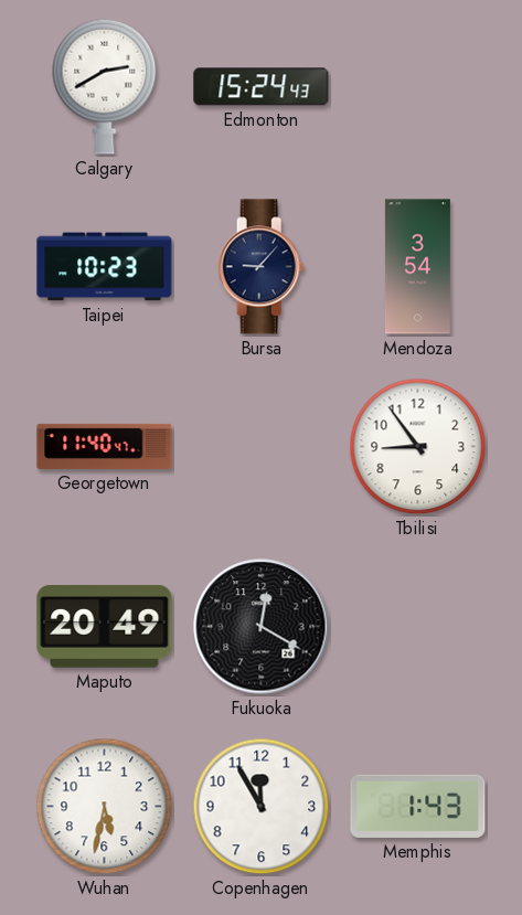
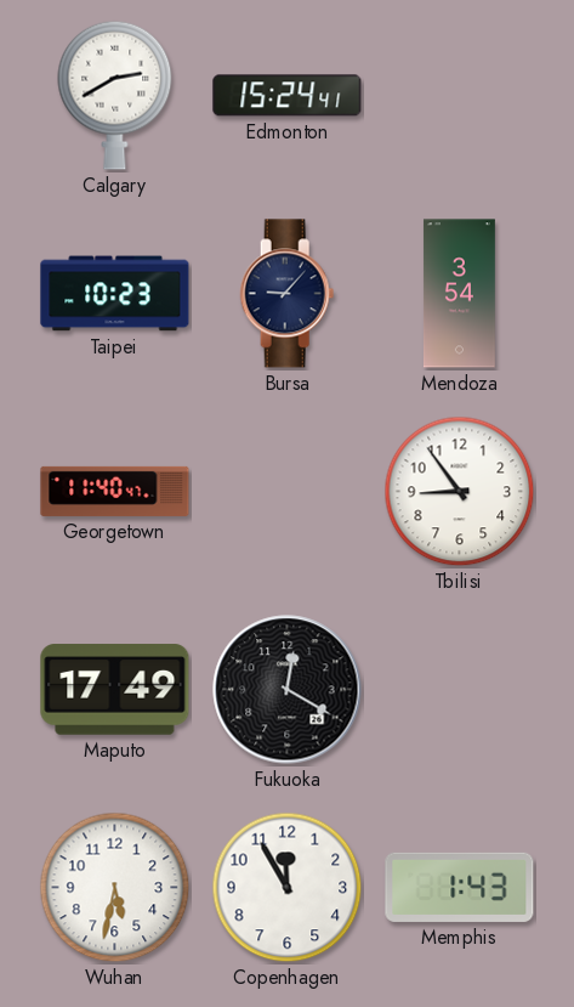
Edmonton: 15:24:43 -> 15:24:41 (288, 96)
Maputo: 20:49 -> 17:49 (115, 690)
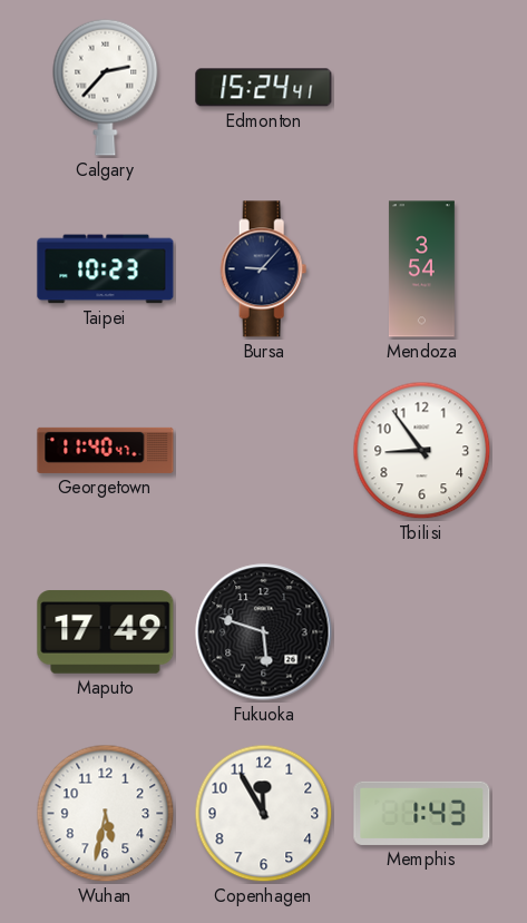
Calgary: 2:40 -> 2:37 (106, 87)
Fukuoka: 12:20 -> 5:48 (264, 632)
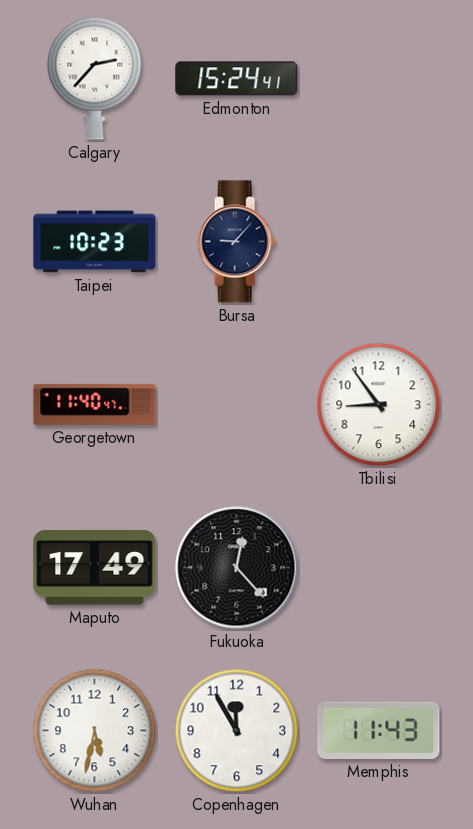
Mendoza: 3:54 -> none (421, 269)
Fukuoka: 5:48 -> 12:23 (237, 568)
Memphis: 1:43 -> 11:43 (379, 730)
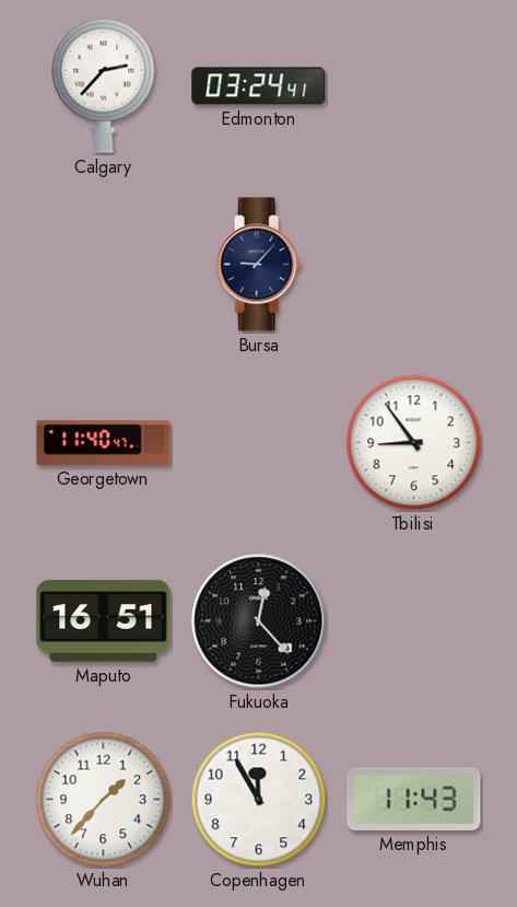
Edmonton: 15:24 -> 03:24 (259, 86)
Taipei: 10:23 -> none (95, 242)
Maputo: 17:49 -> 16:51 (104, 621)
Wuhan: 5:32 -> 1:37 (104, 800)
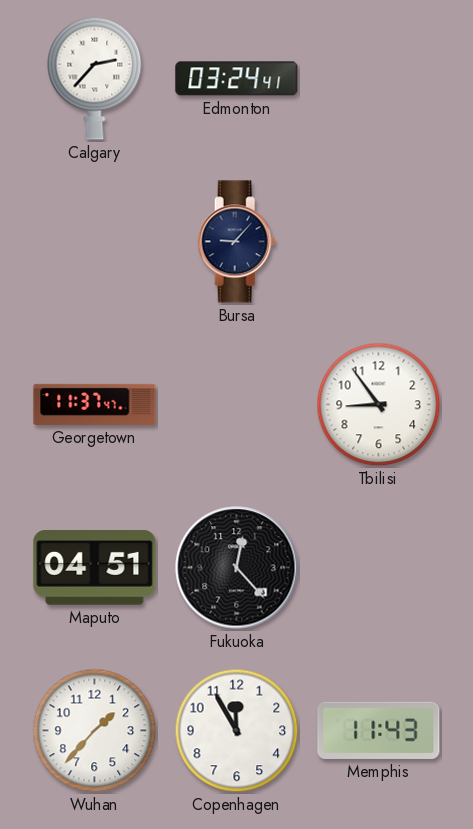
Georgetown: 11:40 -> 11:37 (95, 404)
Maputo: 16:51 -> 04:51 (95, 568)
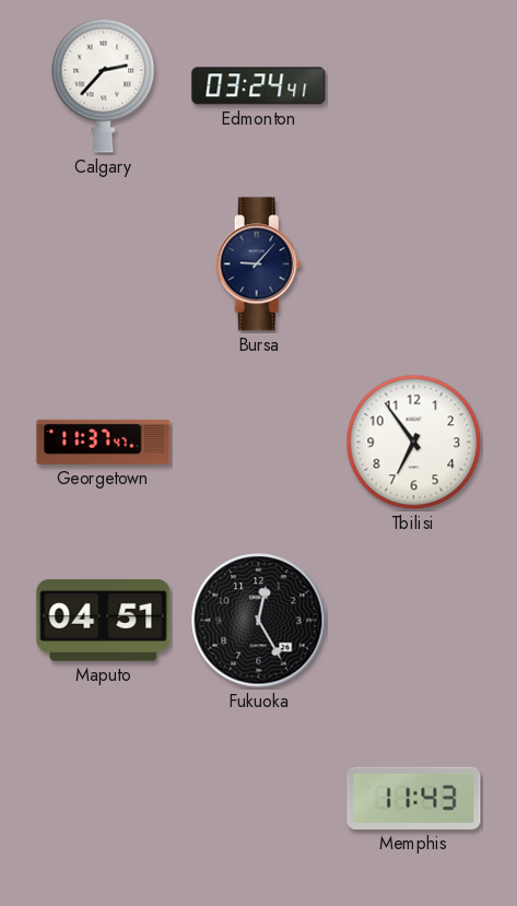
Tbilisi: 8:54 -> 6:54 (414, 443)
Fukuoka: 12:23 -> 12:25 (259, 621)
Wuhan: 1:37 -> none (95, 731)
Copenhagen: 11:55 -> none (237, 731)
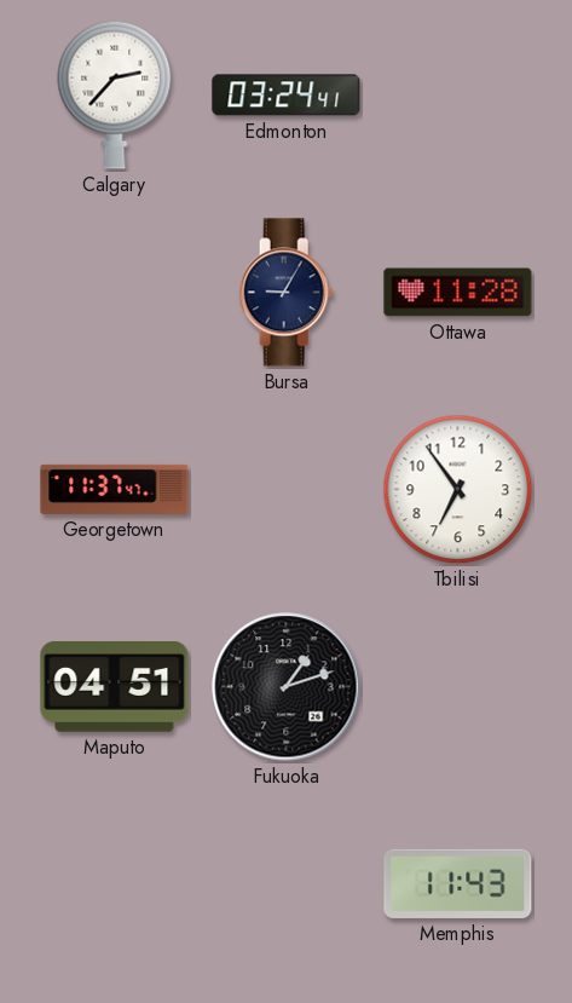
Bursa: 9:07 -> 9:05 (287, 293)
Ottawa: none -> 11:28 (458, 293)
Fukuoka: 12:25 -> 1:12 (287, 687)
